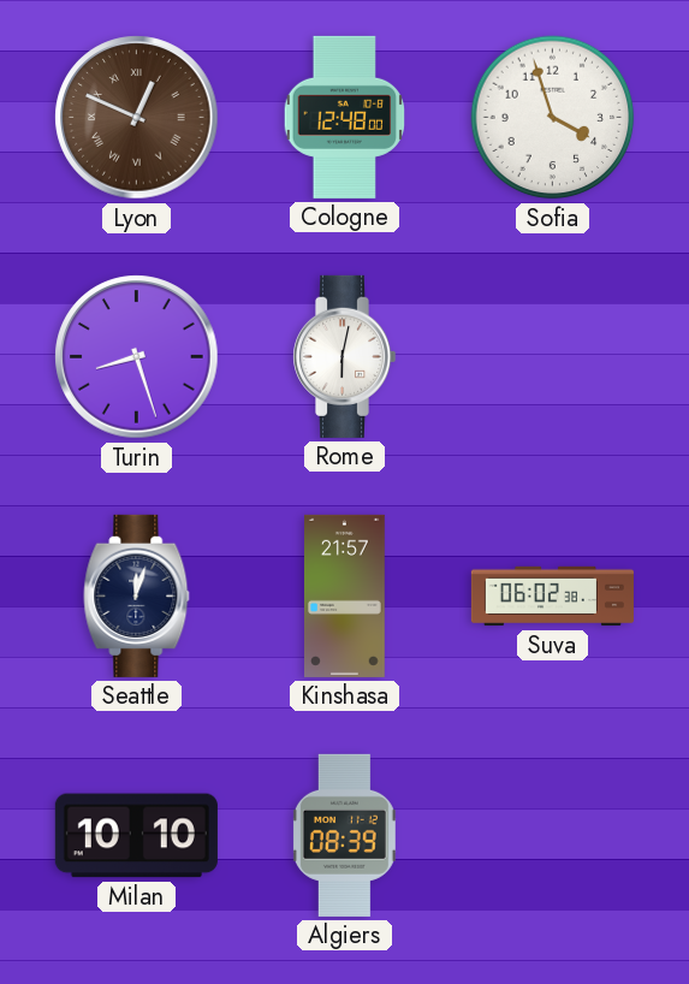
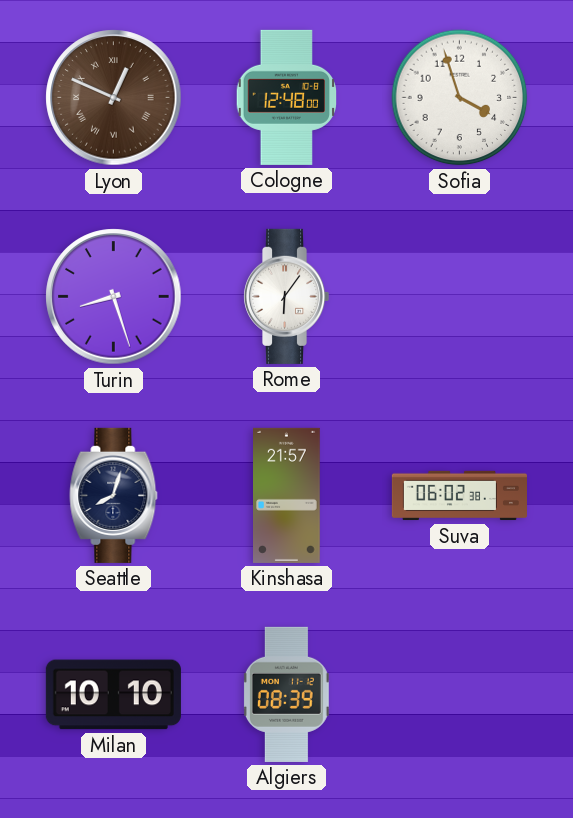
Rome: 6:02 -> 6:06 (287, 296)
Seattle: 12:03 -> 8:03 (114, 495)
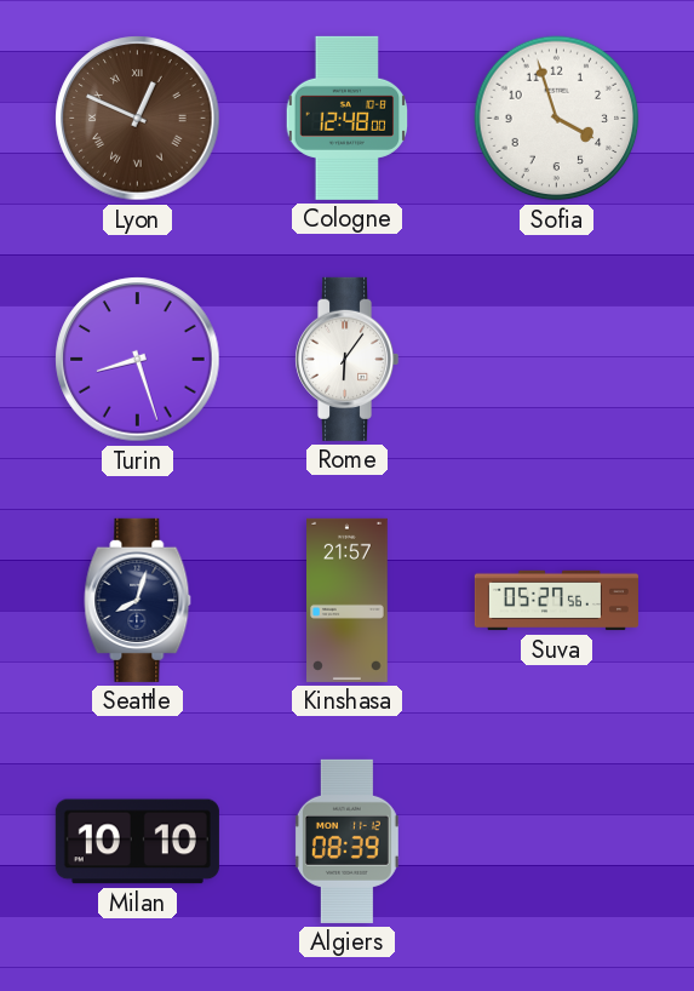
Suva: 06:02 -> 05:27 (556, 601)
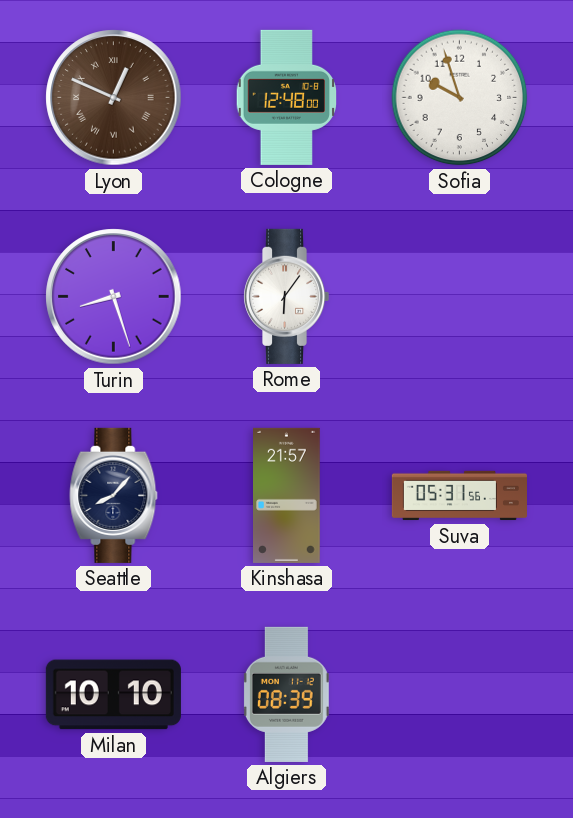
Sofia: 3:57 -> 9:57 (460, 98)
Seattle: 8:03 -> 8:07 (114, 495)
Suva: 05:27 -> 05:31 (459, 496)
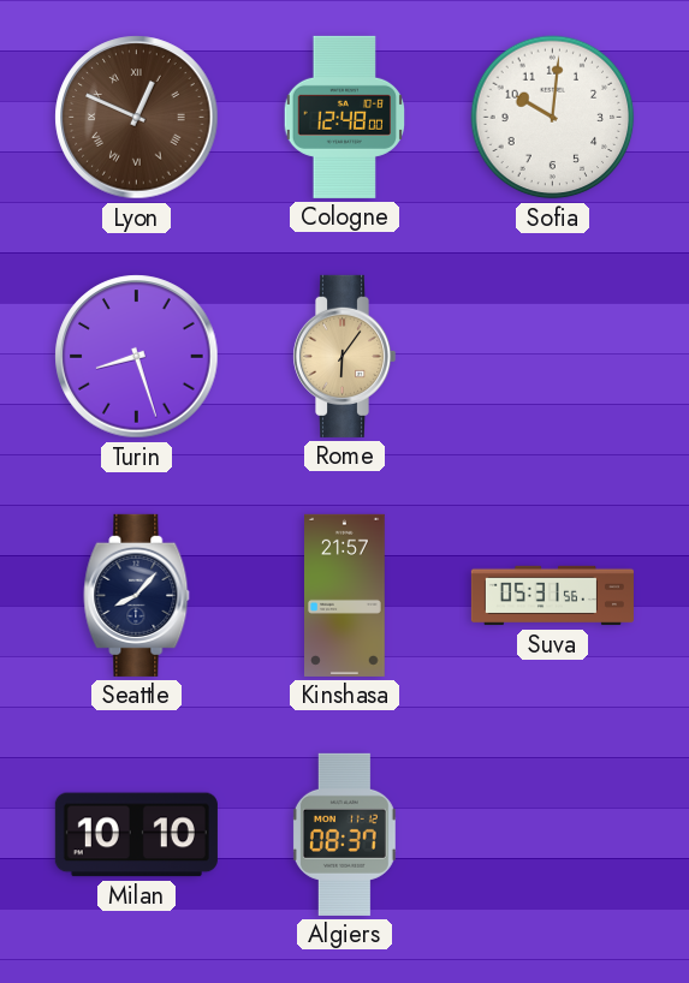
Sofia: 9:57 -> 10:01 (553, 118)
Rome dial: white -> champagne (345, 356)
Algiers: 08:39 -> 08:37 (344, 834)
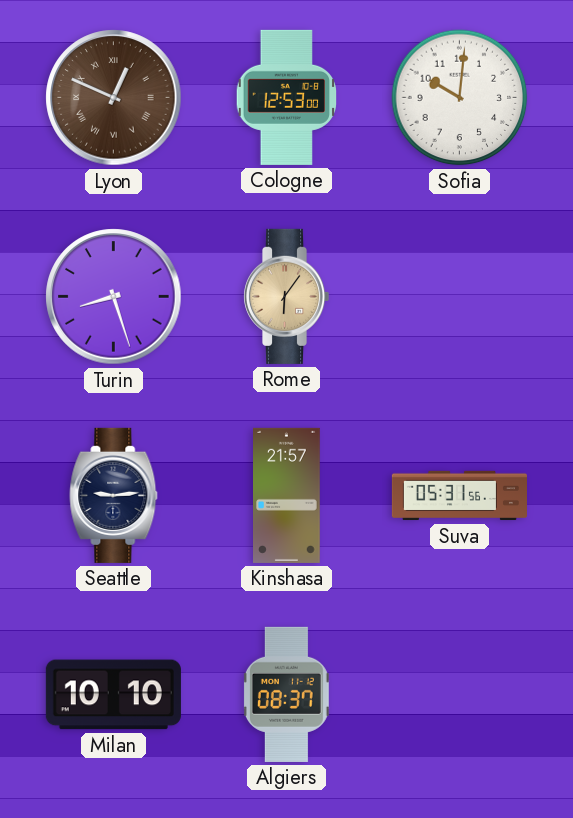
Cologne: 12:48 -> 12:53 (286, 97)
Seattle: 8:07 -> 9:14 (114, 495)
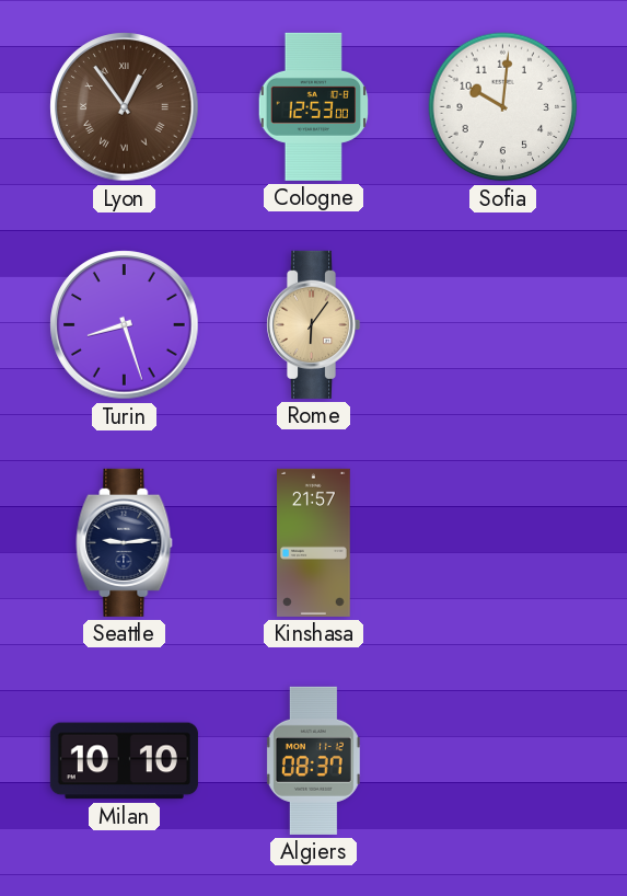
Lyon: 12:49 -> 12:54 (125, 107)
Suva: 05:31 -> none (459, 496)
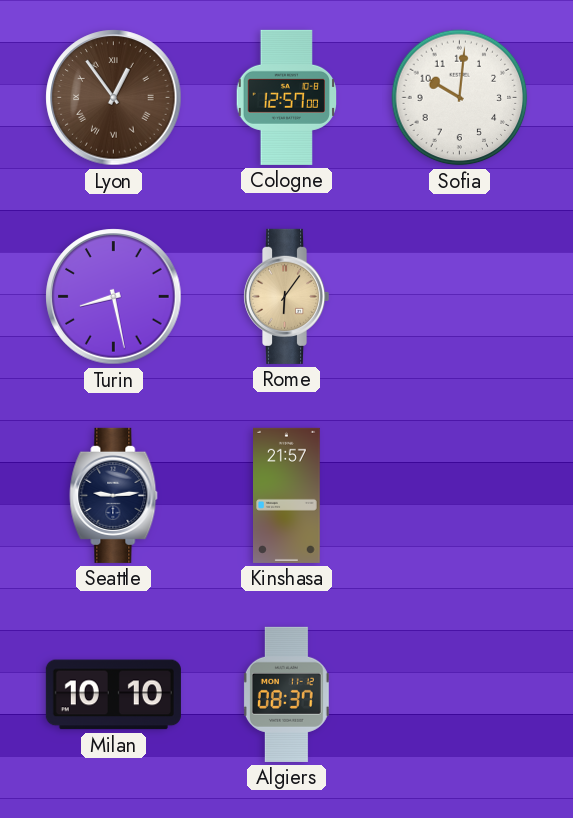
Cologne: 12:53 -> 12:57 (286, 97)
Turin: 8:27 -> 8:28 (114, 297)
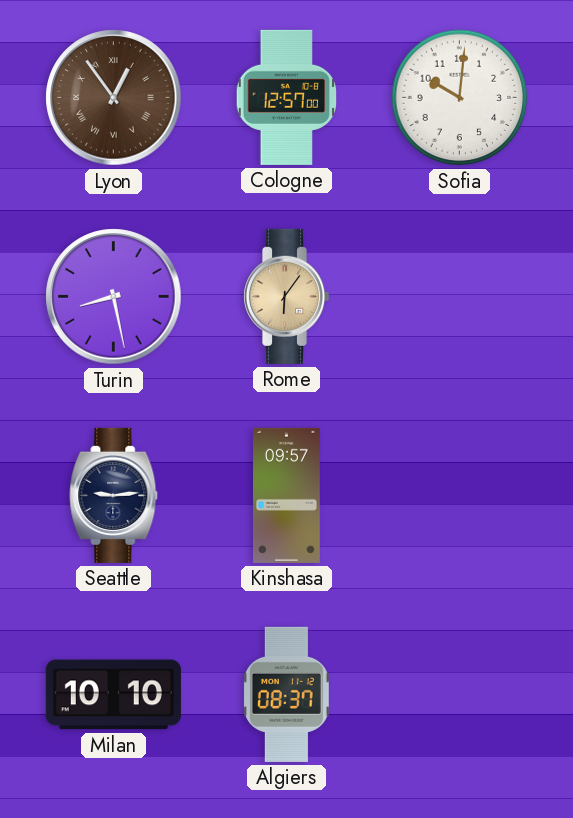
Kinshasa: 21:57 -> 09:57 (287, 495)
